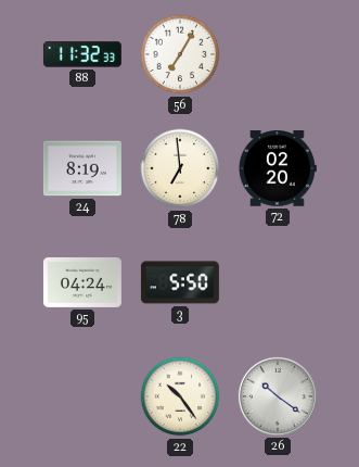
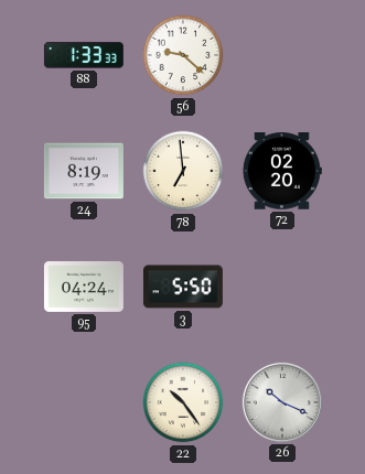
88: 11:32 -> 1:33 (84, 55)
56: 7:05 -> 9:22 (183, 55)
26: 10:21 -> 10:19 (282, 402)
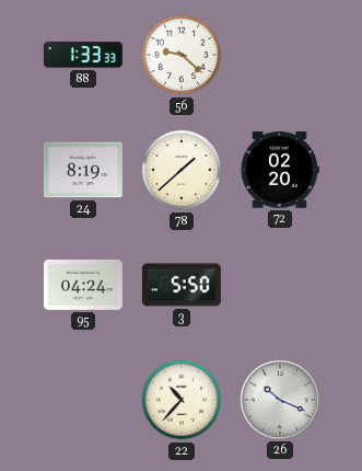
78: 6:59 -> 1:38 (182, 170)
22: 10:24 -> 10:37 (182, 400)
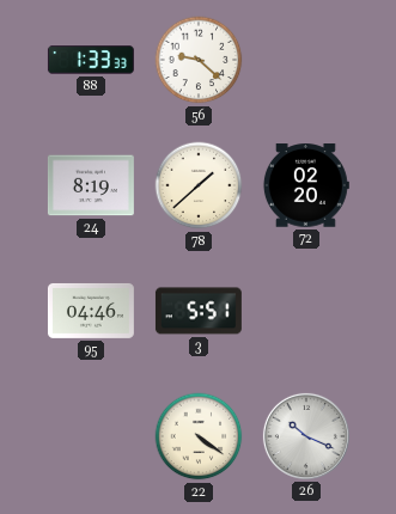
95: 04:24 -> 04:46 (91, 311)
3: 5:50 -> 5:51 (199, 311)
22: 10:37 -> 4:21 (199, 436)
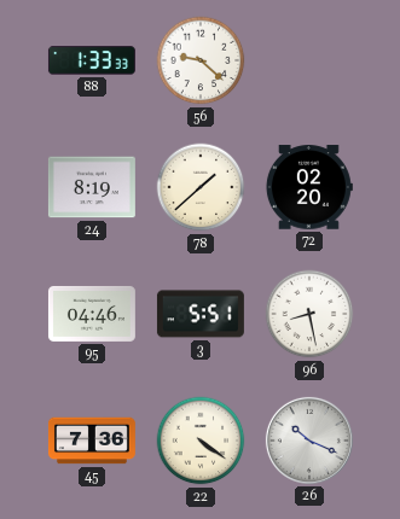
96: none -> 8:28 (309, 314)
45: none -> 7:36 (92, 441)
